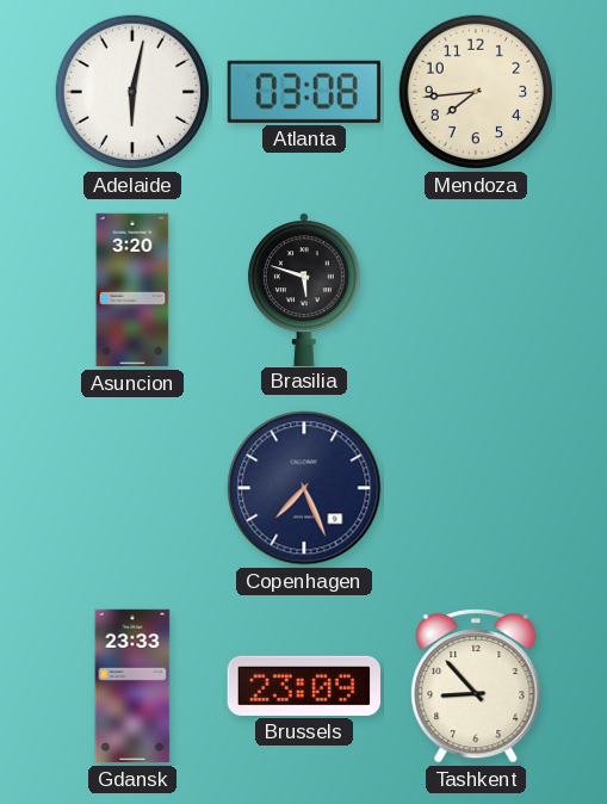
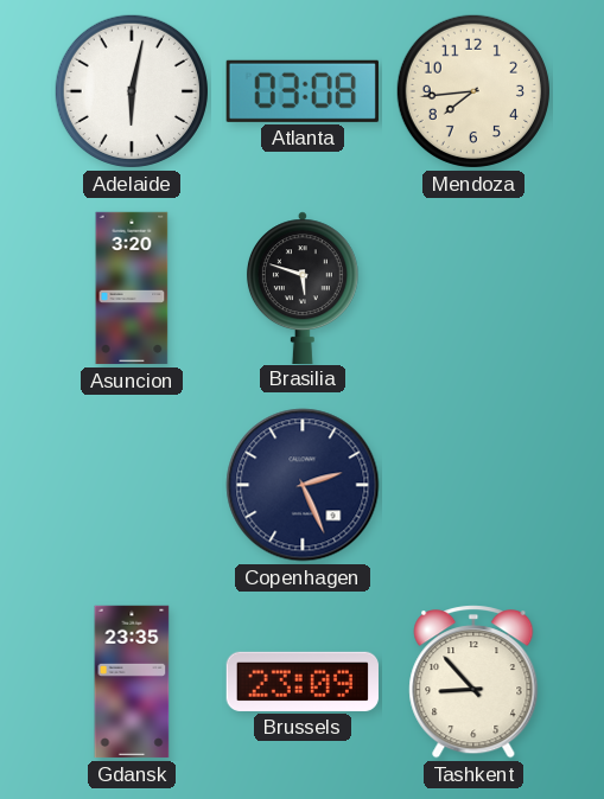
Copenhagen: 7:26 -> 2:26 (303, 485)
Gdansk: 23:33 -> 23:35 (132, 682)
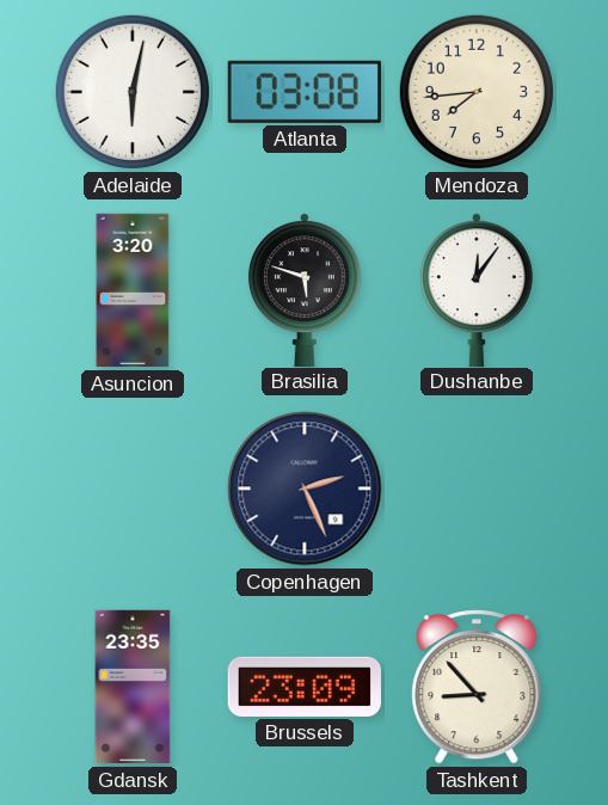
Dushanbe: none -> 12:06 (477, 289)
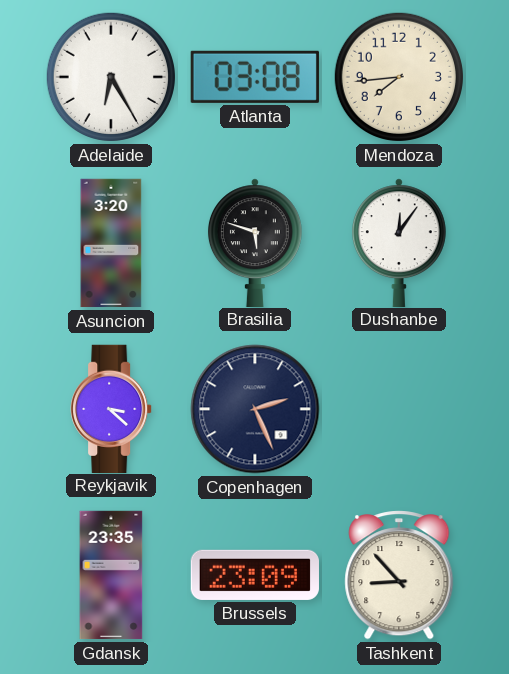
Adelaide: 6:02 -> 6:25 (111, 77)
Reykjavik: none -> 3:22 (111, 408)
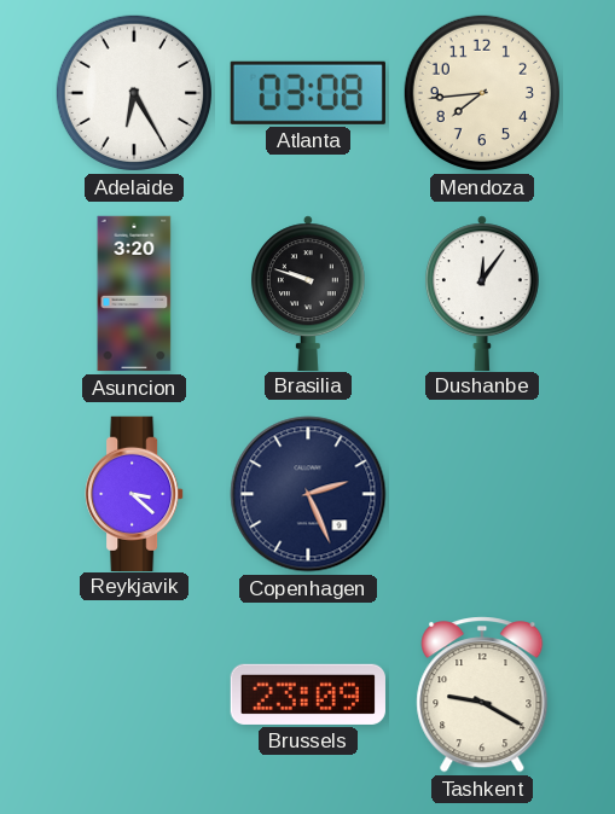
Brasilia: 5:48 -> 9:48 (308, 292)
Gdansk: 23:35 -> none (111, 575)
Tashkent: 8:53 -> 9:20 (482, 696)
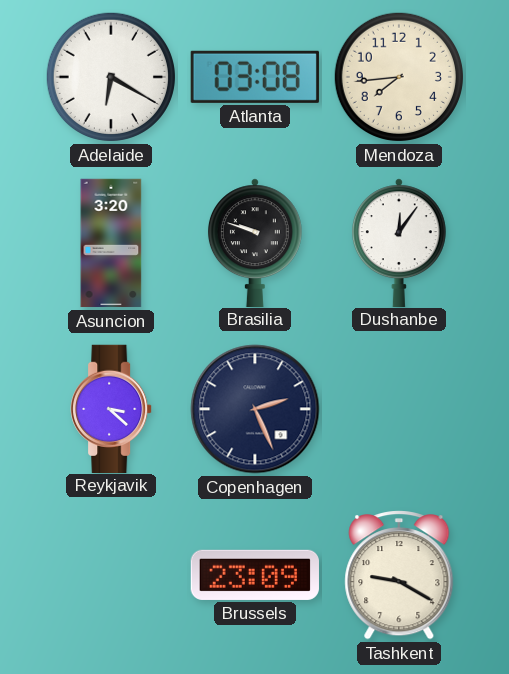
Adelaide: 6:25 -> 6:20 (111, 77)
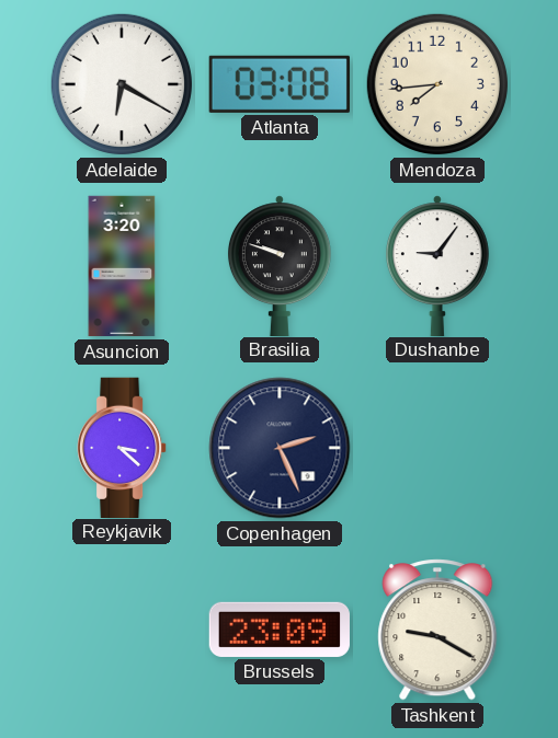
Dushanbe: 12:06 -> 9:06 (437, 265)
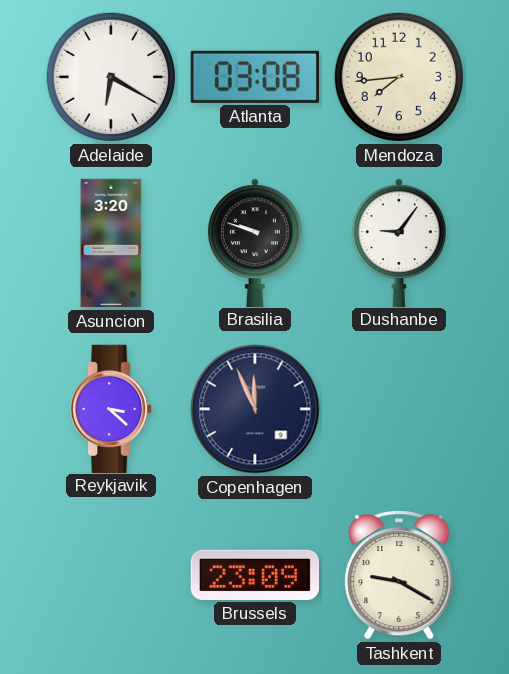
Copenhagen: 2:26 -> 11:56 (255, 409)
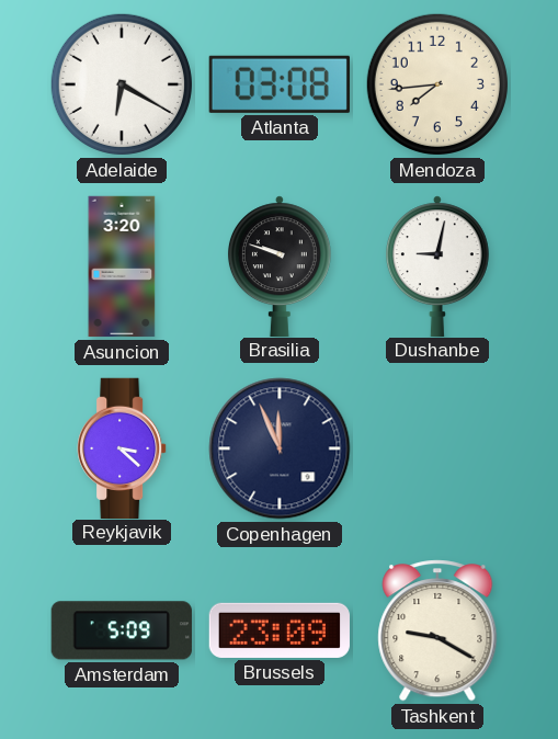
Dushanbe: 9:06 -> 9:02 (437, 265)
Amsterdam: none -> 5:09 (122, 630)
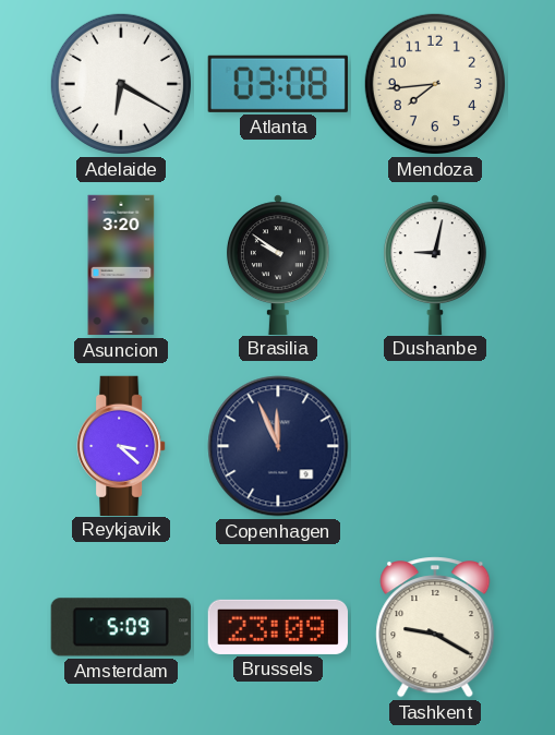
Brasilia: 9:48 -> 9:51 (278, 264)
